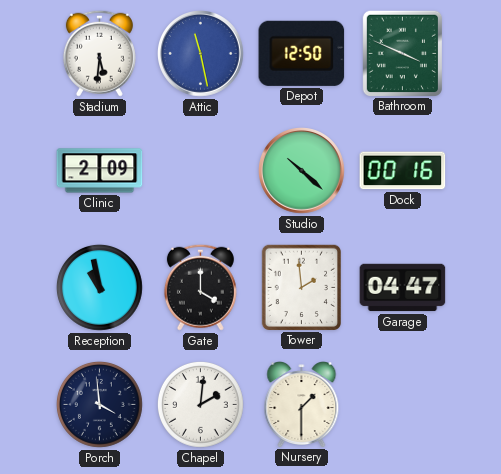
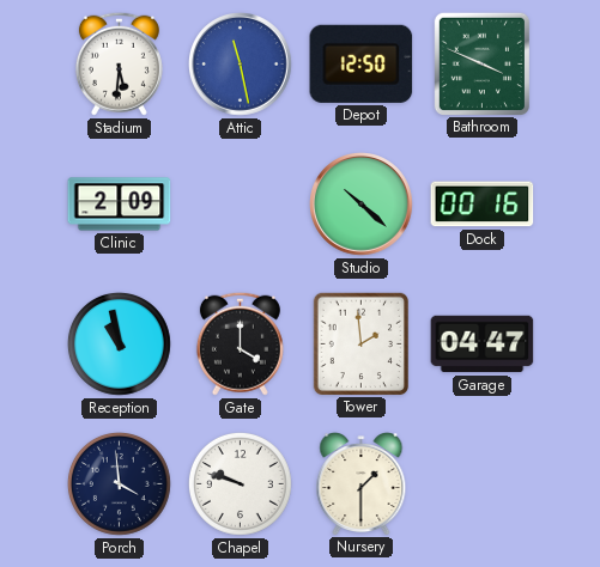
Chapel: 2:01 -> 9:48 (240, 483)
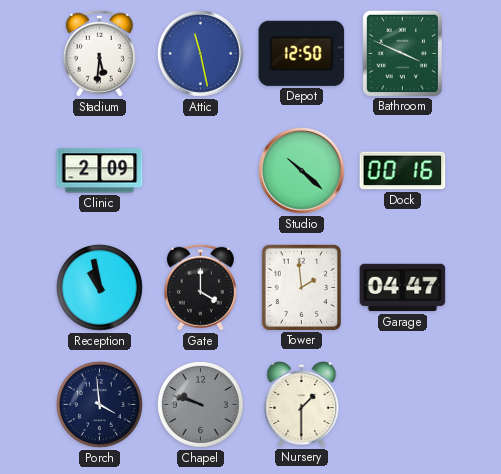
Chapel dial: white -> grey (200, 404)
